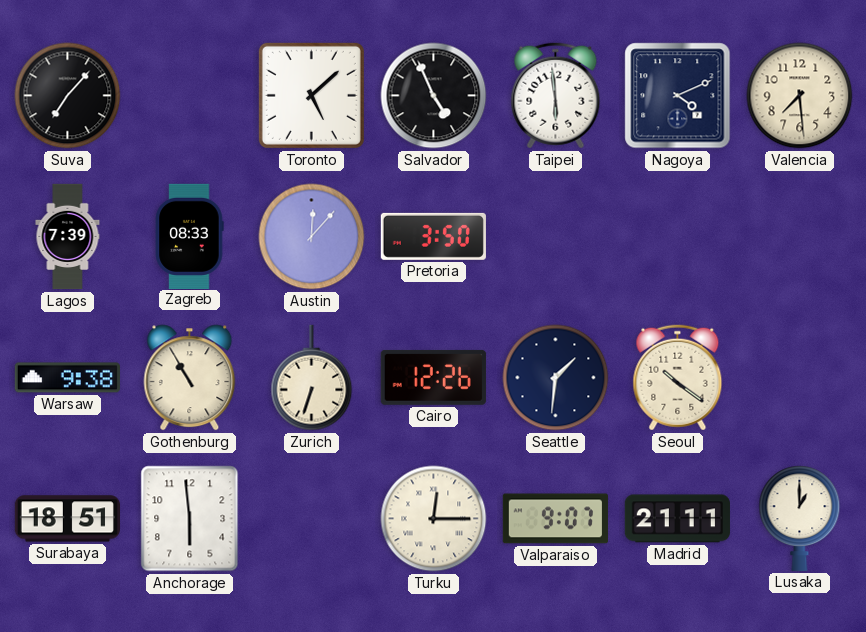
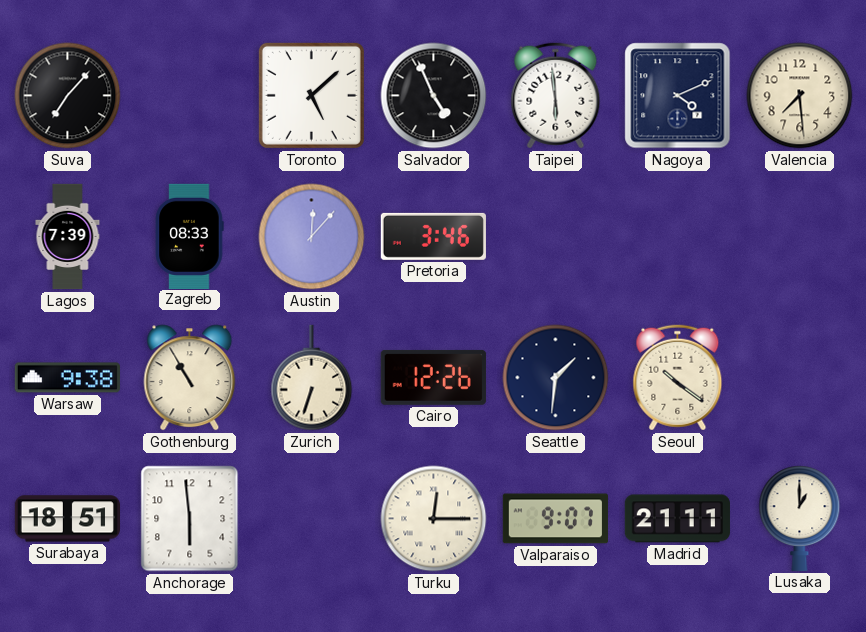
Pretoria: 3:50 -> 3:46 (433, 236)
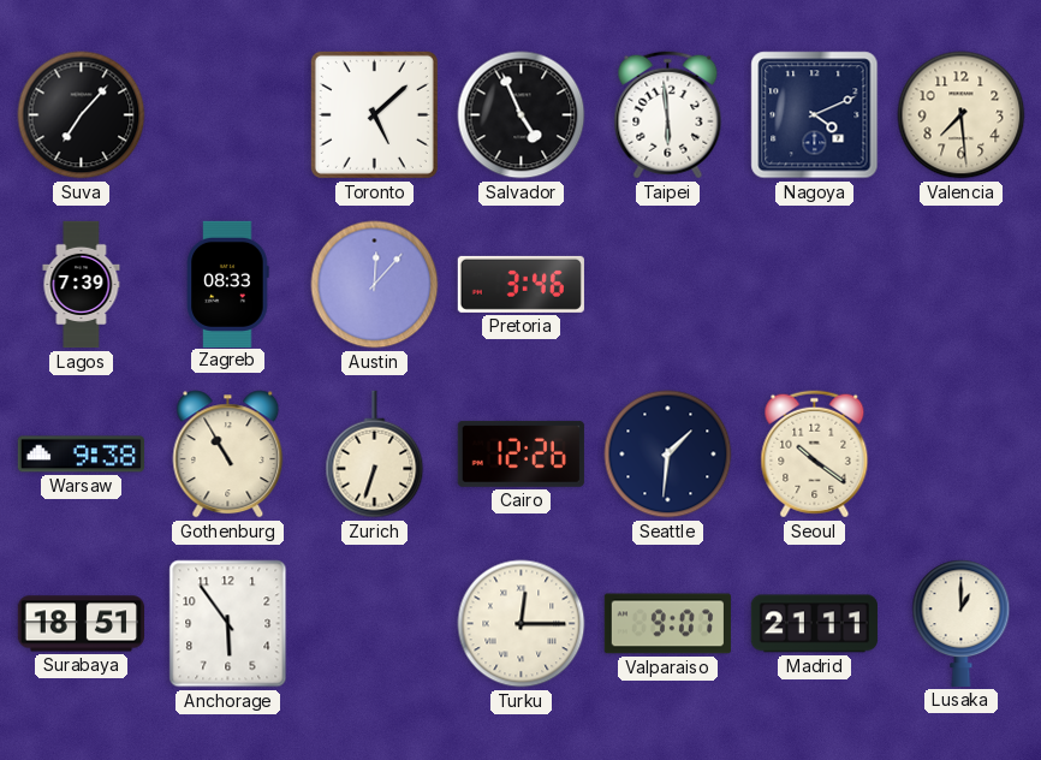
Anchorage: 5:59 -> 5:54 (228, 624)
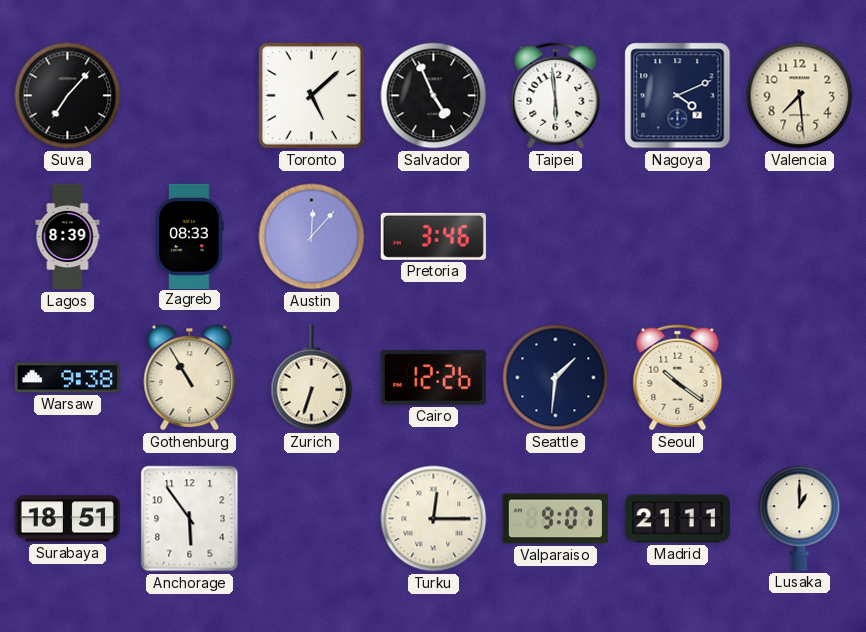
Lagos: 7:39 -> 8:39 (68, 237)
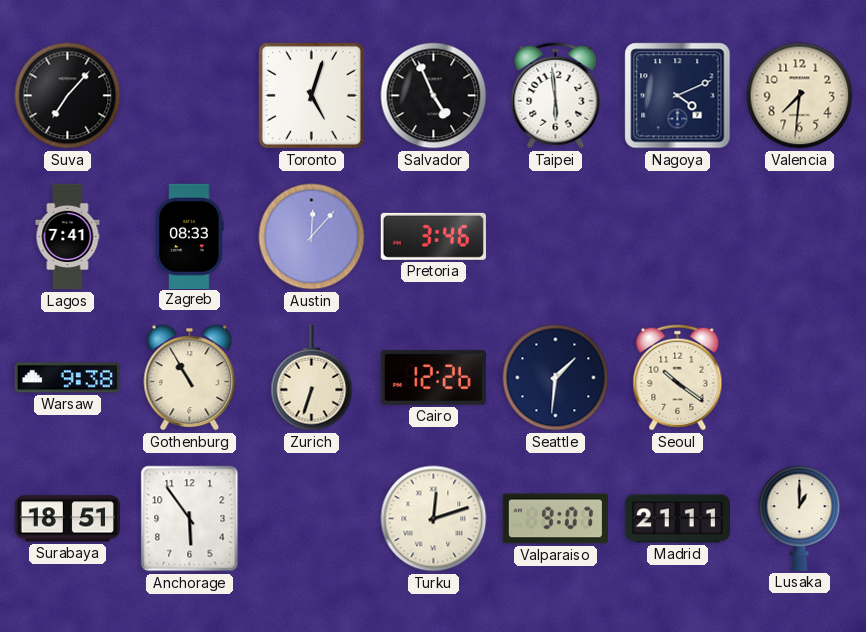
Toronto: 5:08 -> 5:03 (311, 95)
Valencia: 7:29 -> 7:31 (800, 96)
Lagos: 8:39 -> 7:41 (68, 237)
Turku: 12:15 -> 12:12 (434, 519)
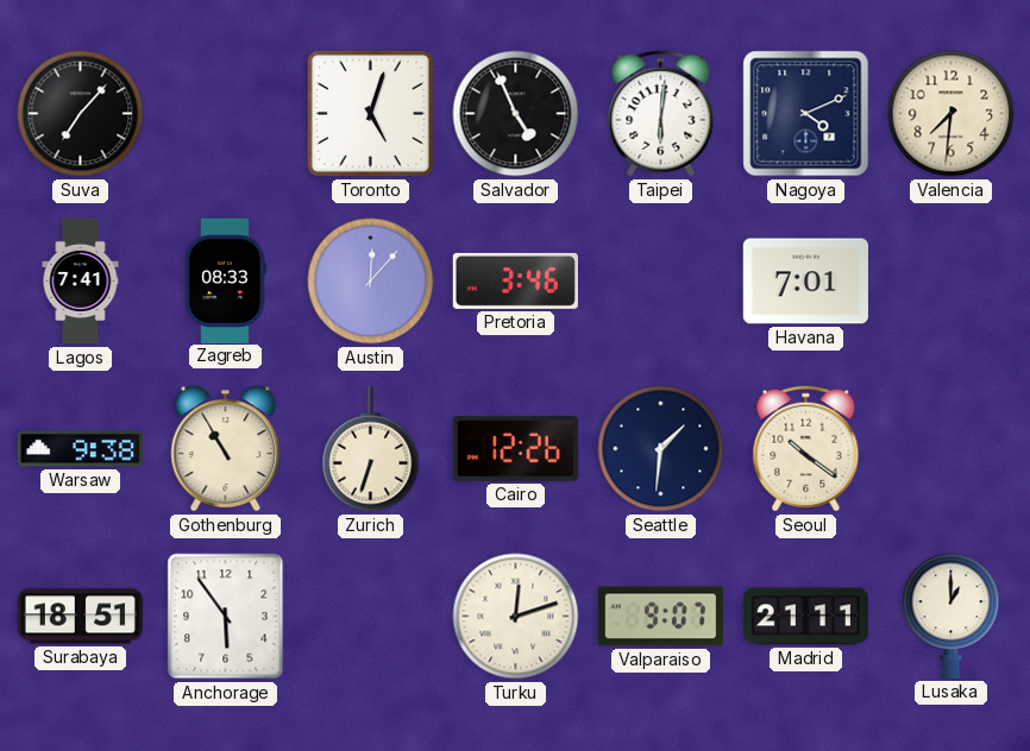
Taipei: 5:59 -> 6:01 (661, 114)
Havana: none -> 7:01 (805, 282)
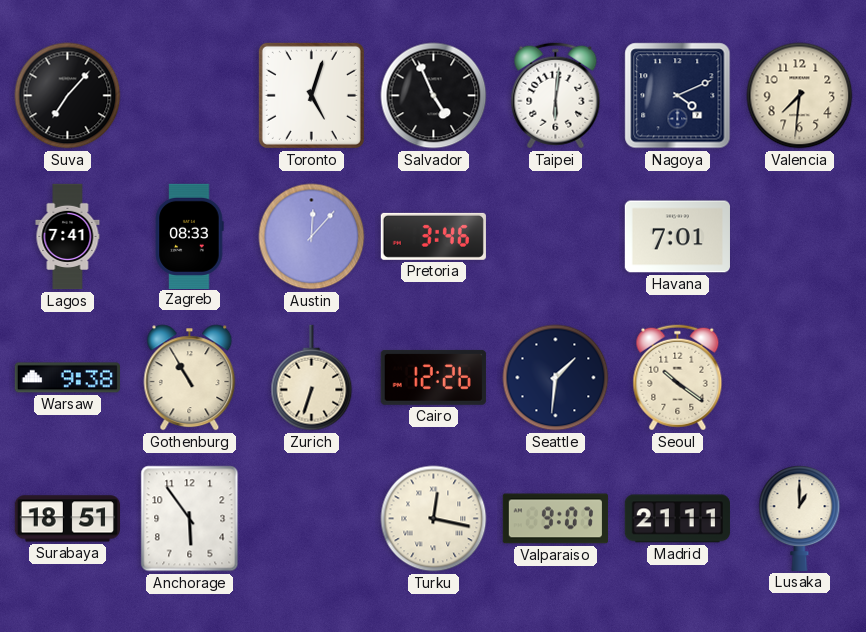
Turku: 12:12 -> 12:17 (434, 519)
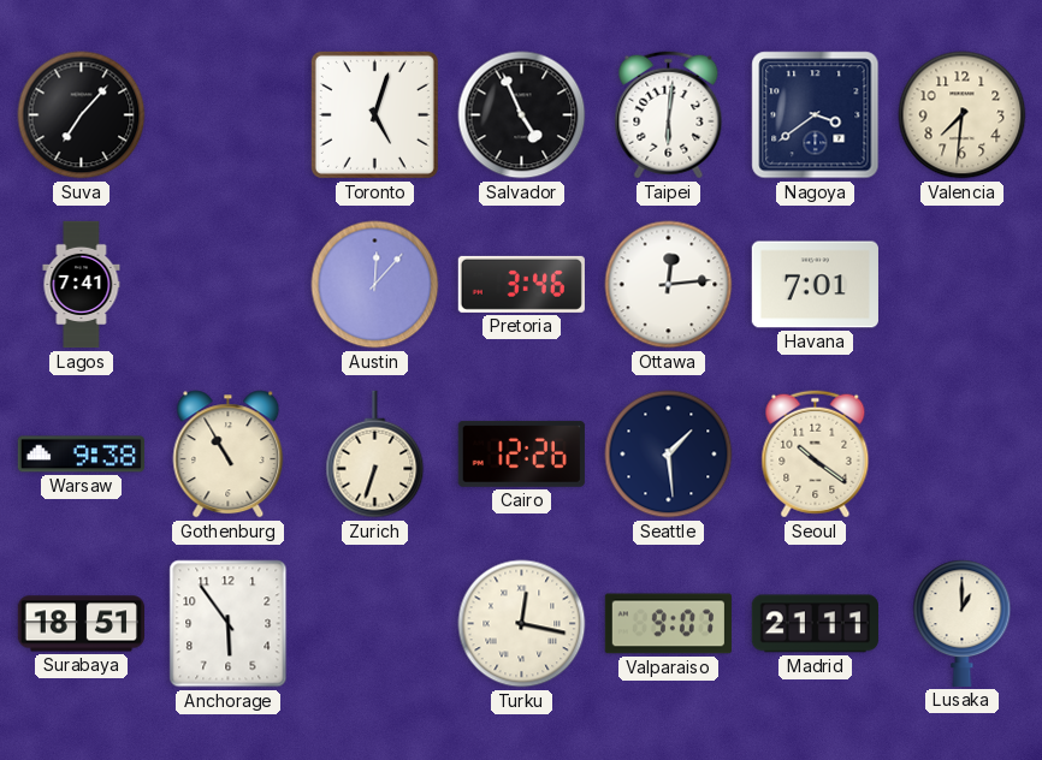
Nagoya: 4:11 -> 3:39 (816, 115)
Zagreb: 08:33 -> none (190, 236)
Ottawa: none -> 12:14 (669, 285)
Seattle: 1:31 -> 1:29 (669, 455)
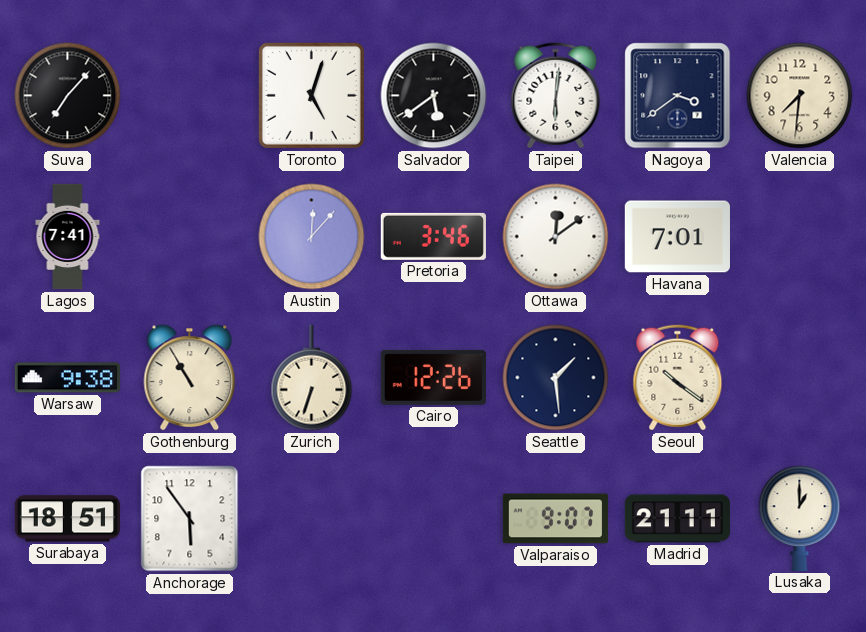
Salvador: 4:56 -> 5:39 (434, 96)
Ottawa: 12:14 -> 12:09 (556, 237)
Turku: 12:17 -> none (522, 624)
